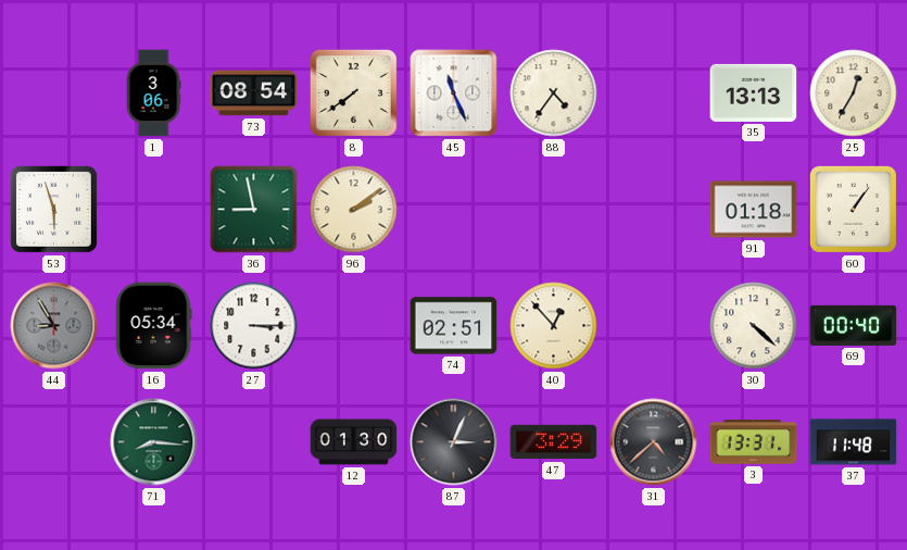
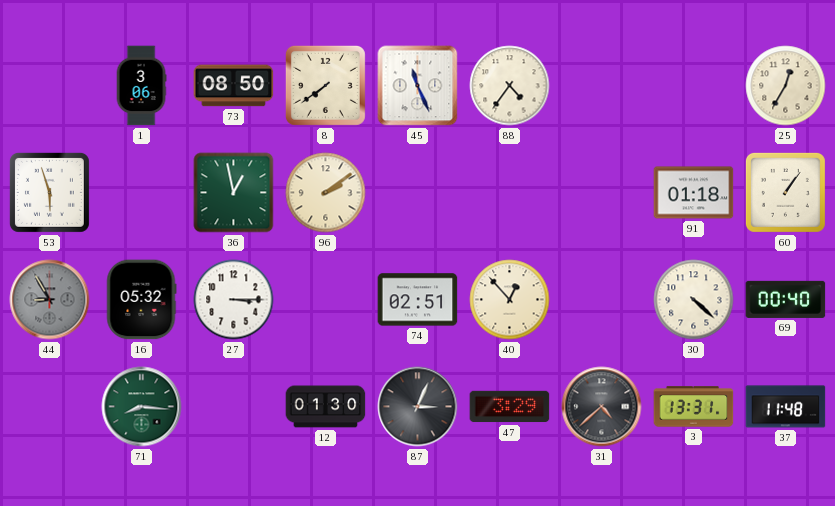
73: 08:54 -> 08:50 (234, 86)
35: 13:13 -> none (754, 92)
36: 8:58 -> 12:58 (234, 193)
16: 05:34 -> 05:32 (141, 300)
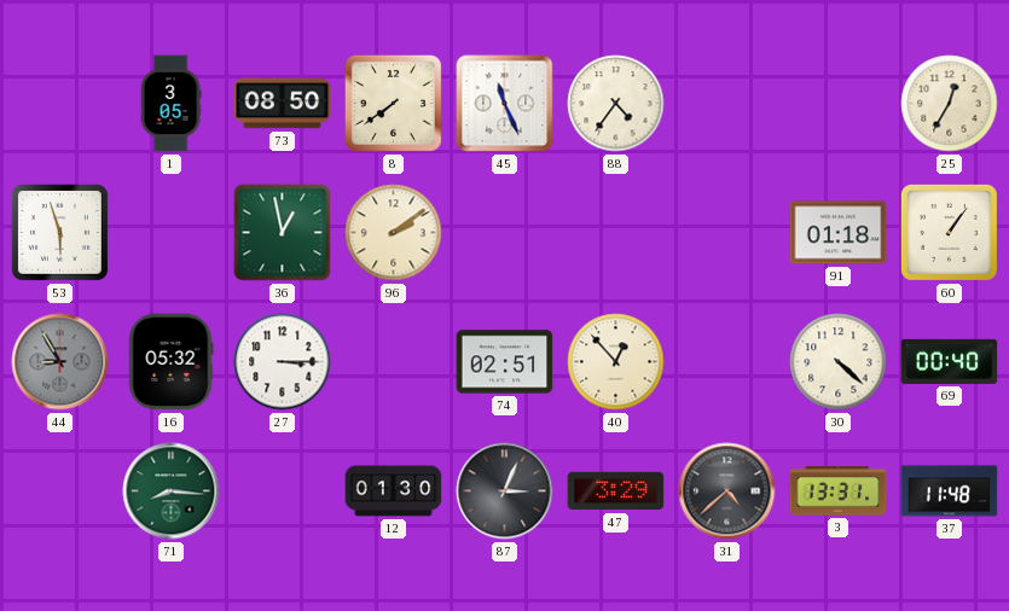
1: 3:06 -> 3:05 (170, 104)
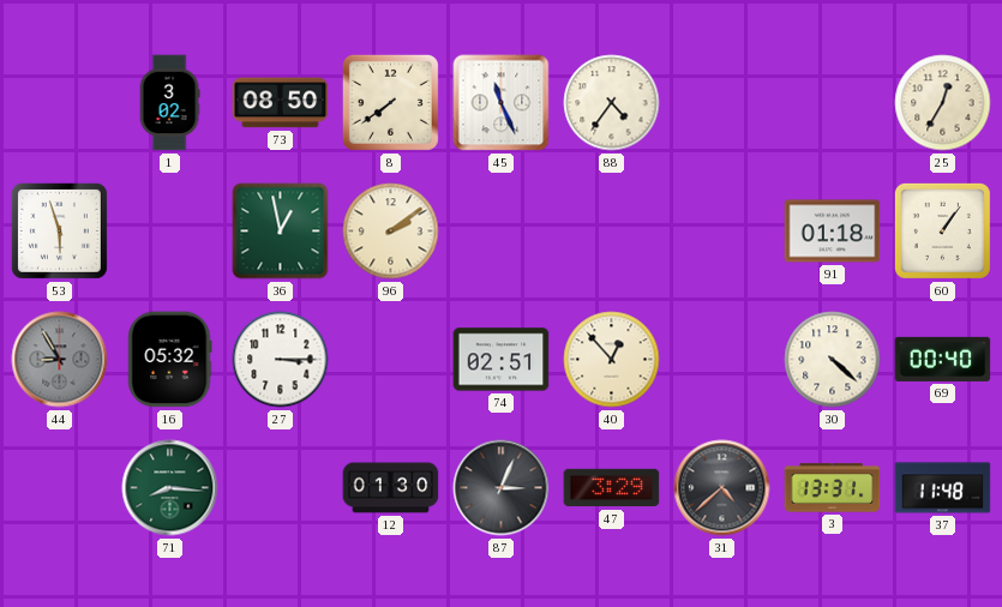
1: 3:05 -> 3:02 (169, 103)
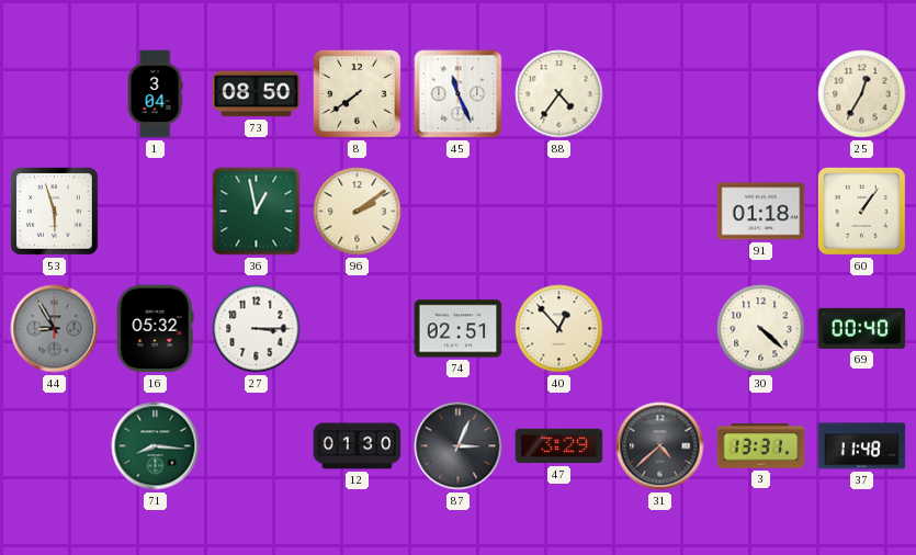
1: 3:02 -> 3:04 (155, 94)
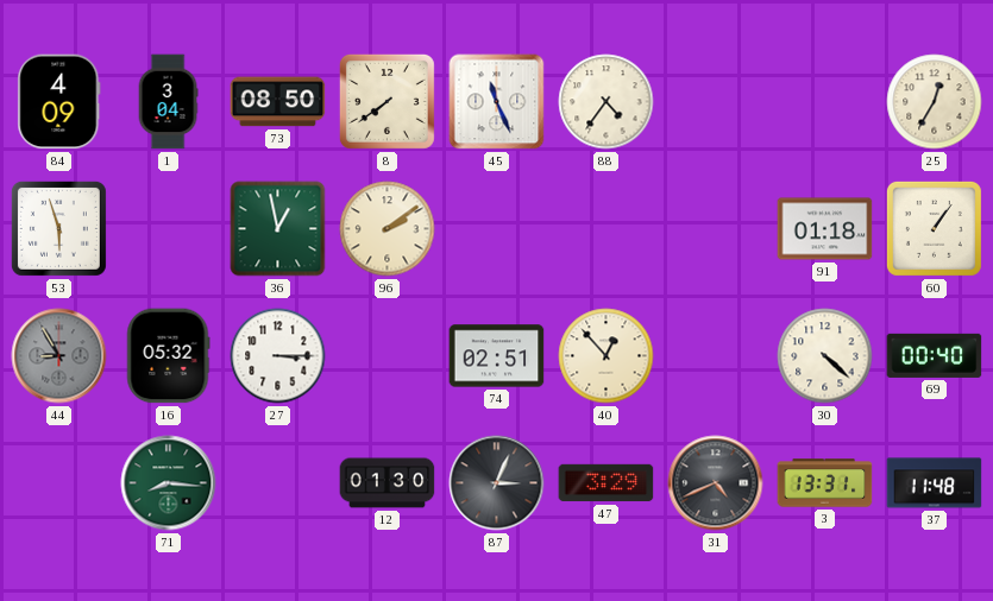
84: none -> 4:09 (59, 102)
31: 4:38 -> 4:41 (716, 483)
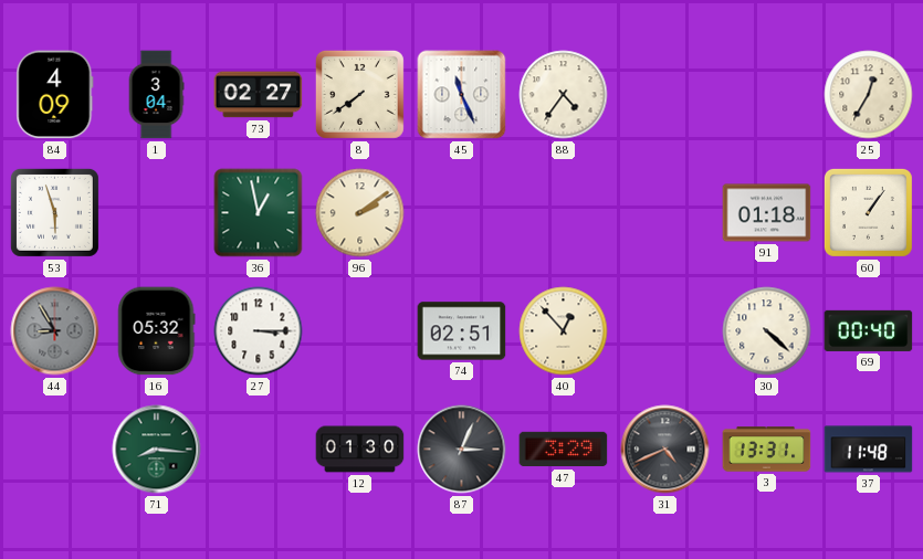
73: 08:50 -> 02:27 (259, 95)
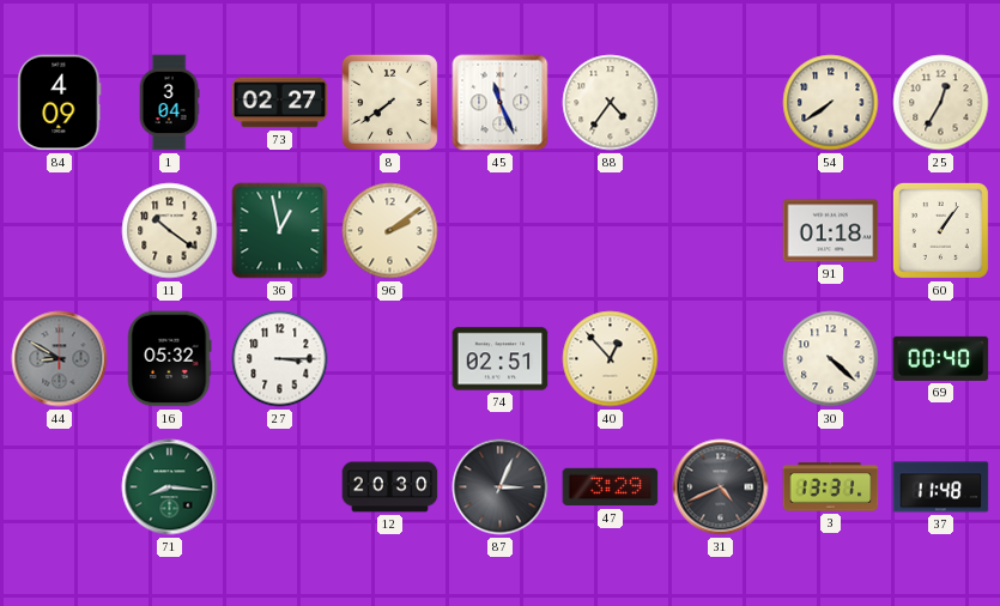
54: none -> 7:39 (831, 103)
53: 5:57 -> none (54, 212)
11: none -> 10:21 (170, 231)
44: 8:55 -> 8:50 (60, 359)
12: 01:30 -> 20:30 (390, 487)
